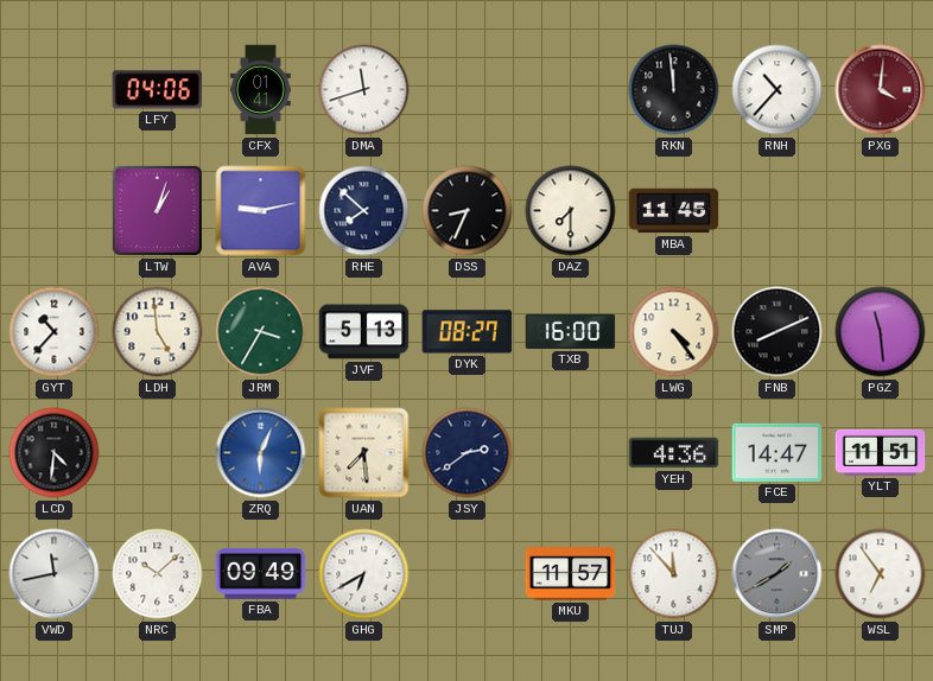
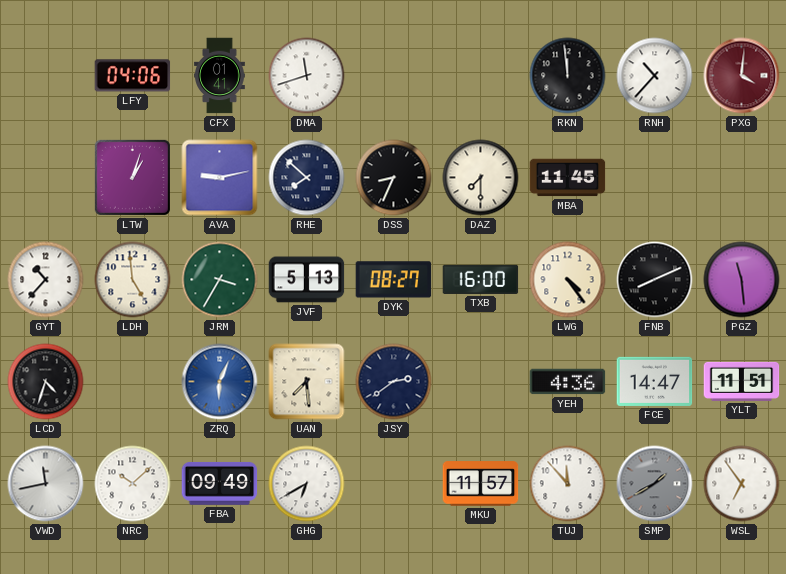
LCD: 4:31 -> 4:33 (46, 382)
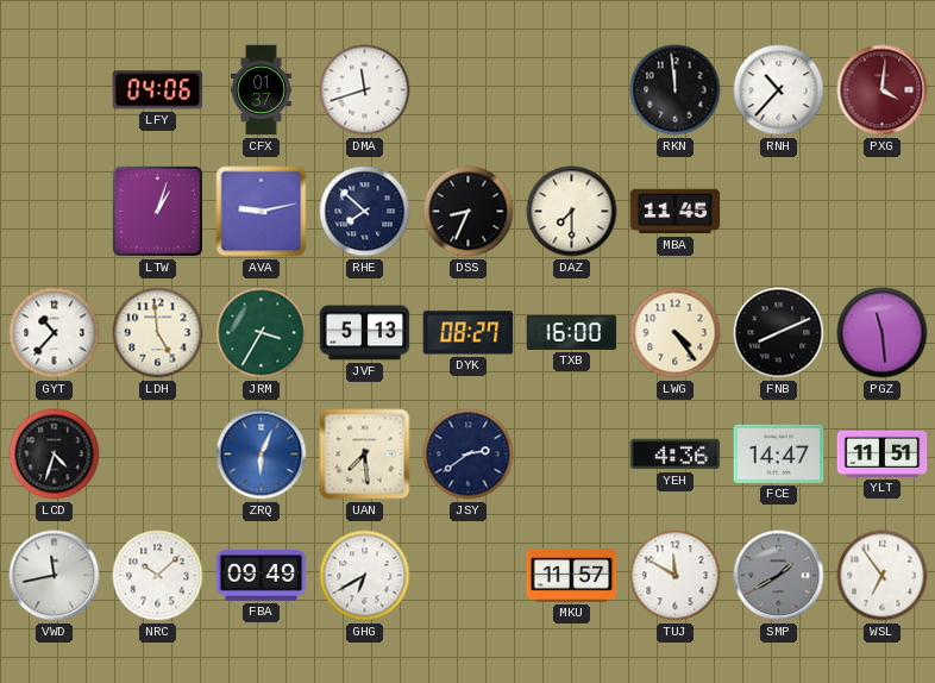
CFX: 01:41 -> 01:37 (262, 90)
TUJ: 11:53 -> 11:50 (676, 576)
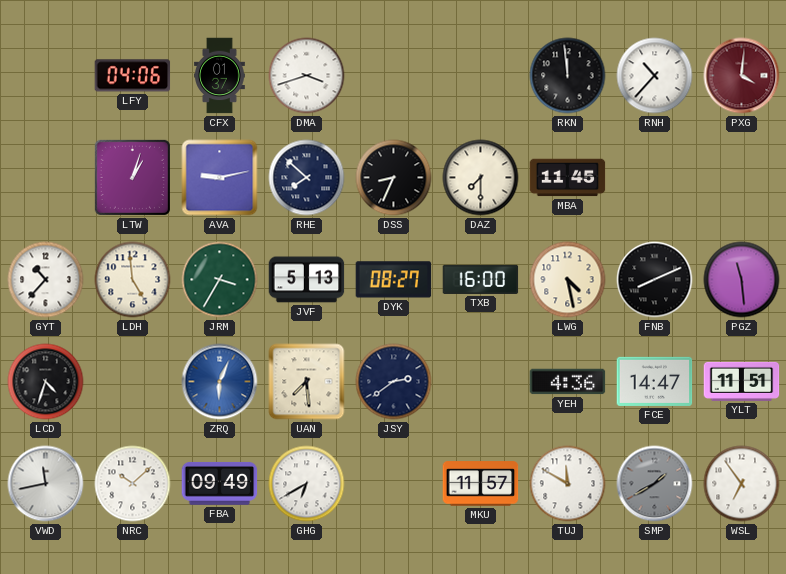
DMA: 11:42 -> 3:42 (307, 76)
LWG: 4:24 -> 4:28 (568, 280)
